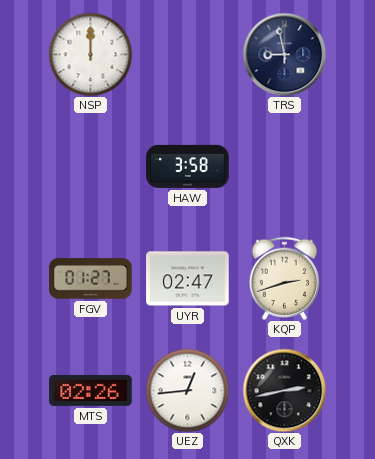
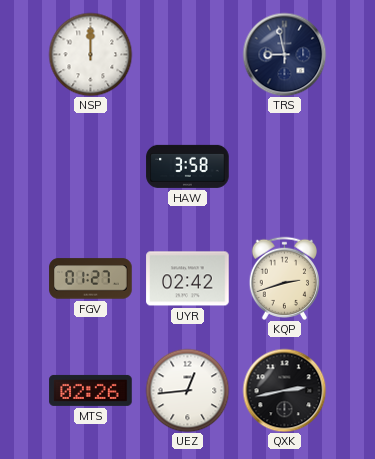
UYR: 02:47 -> 02:42 (188, 279)
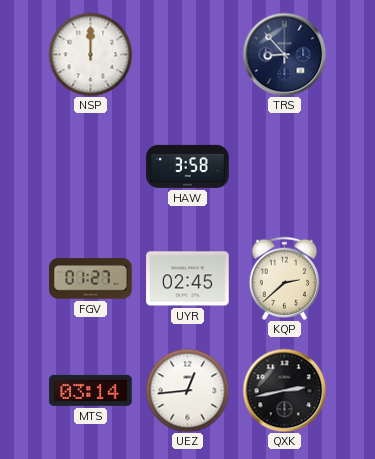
TRS: 8:58 -> 8:53 (284, 54)
UYR: 02:42 -> 02:45 (188, 279)
KQP: 2:42 -> 2:38 (284, 278)
MTS: 02:26 -> 03:14 (91, 390)
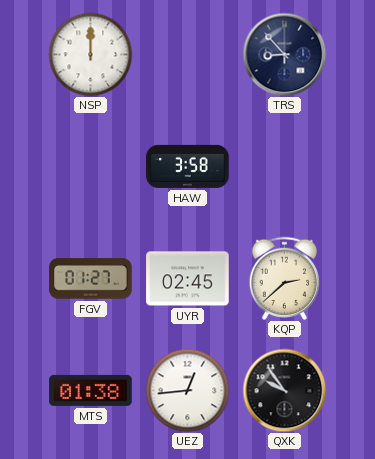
MTS: 03:14 -> 01:38 (91, 390)
QXK: 2:43 -> 9:54 (284, 390)
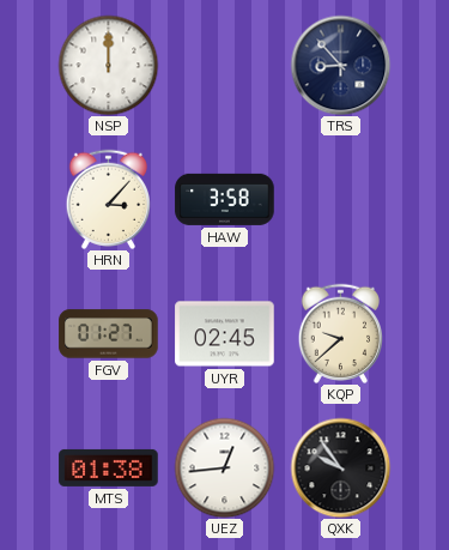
HRN: none -> 3:07 (108, 199)
KQP: 2:38 -> 9:38 (340, 333)
